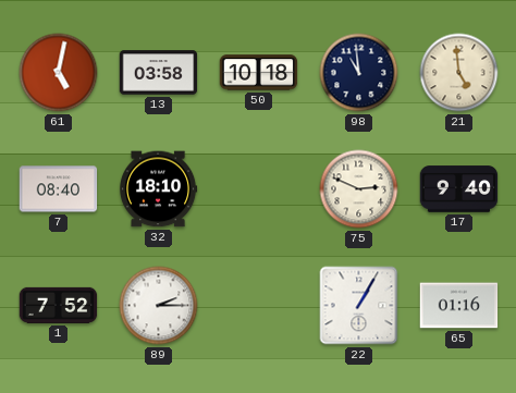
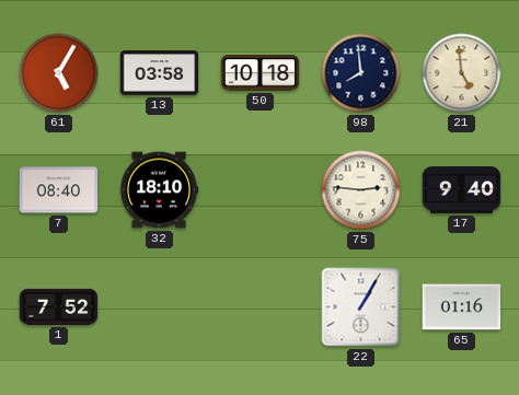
61: 5:02 -> 5:05 (59, 73)
98: 10:59 -> 7:59 (361, 73)
75: 2:49 -> 2:46 (361, 190)
89: 2:15 -> none (159, 306)
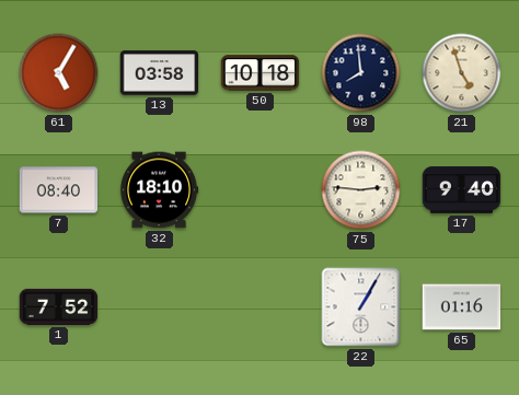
21: 4:59 -> 4:57 (462, 73)
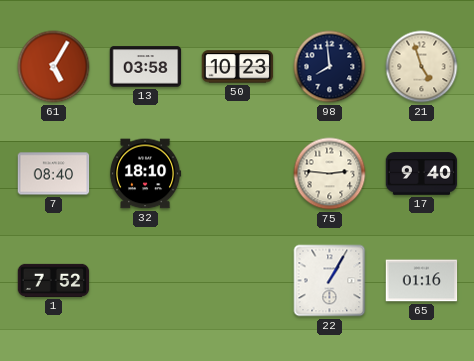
50: 10:18 -> 10:23 (238, 67)
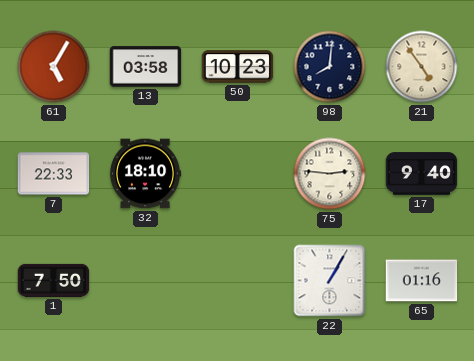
98: 7:59 -> 8:01 (330, 67)
21: 4:57 -> 4:54 (422, 67)
7: 08:40 -> 22:33 (54, 174)
1: 7:52 -> 7:50 (54, 280)
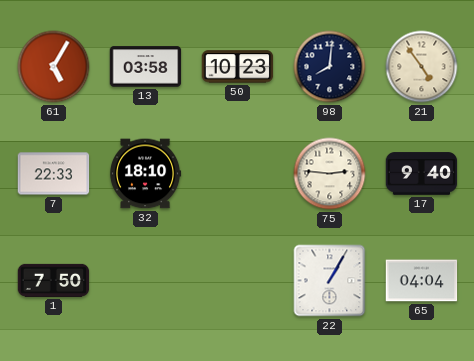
65: 01:16 -> 04:04 (422, 281)
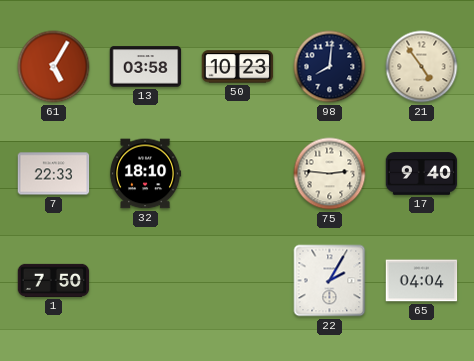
22: 1:05 -> 2:05 (330, 281)
